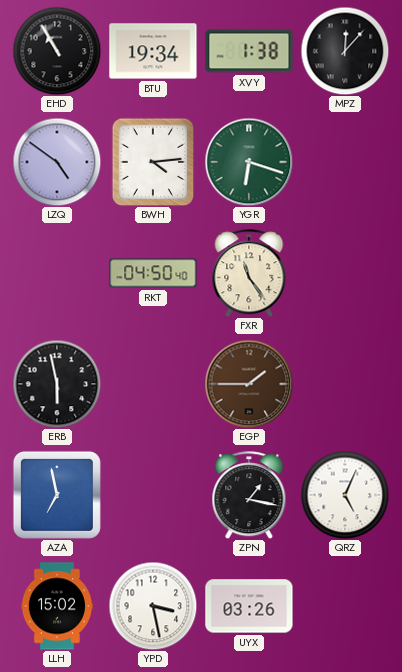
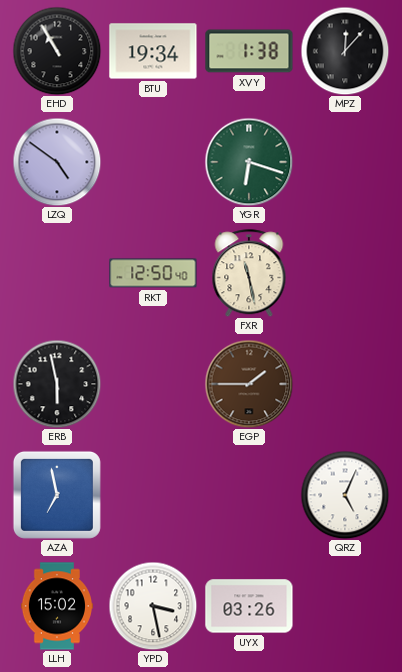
BWH: 4:14 -> none (153, 162)
RKT: 04:50 -> 12:50 (153, 273)
FXR: 11:24 -> 11:28 (249, 273)
ZPN: 1:17 -> none (249, 495)
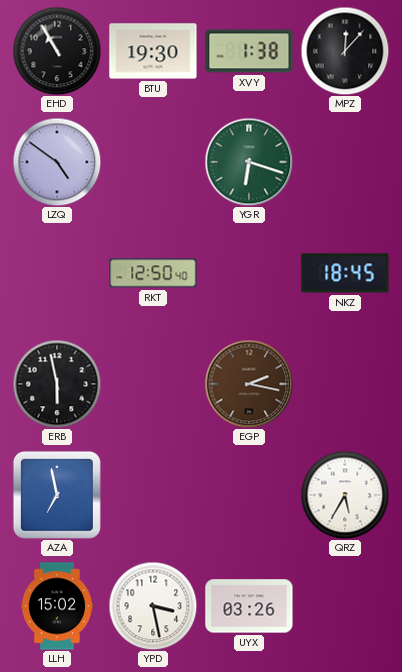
BTU: 19:34 -> 19:30 (153, 51)
FXR: 11:28 -> none (249, 273)
NKZ: none -> 18:45 (345, 273)
EGP: 1:45 -> 2:17 (249, 384)
QRZ: 5:04 -> 5:35 (345, 495)
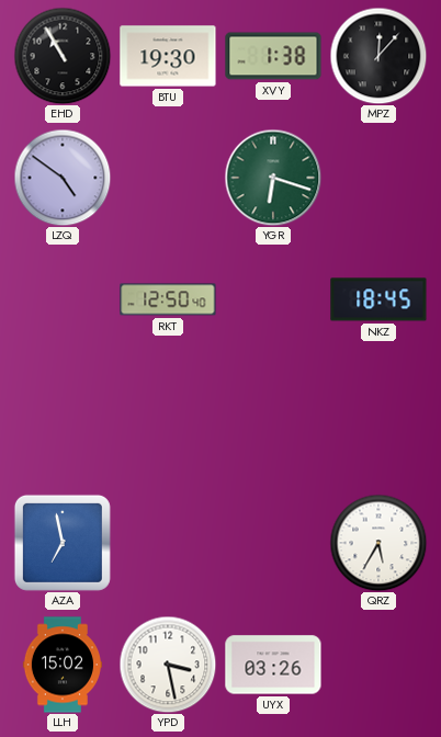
ERB: 5:58 -> none (57, 384)
EGP: 2:17 -> none (249, 384)
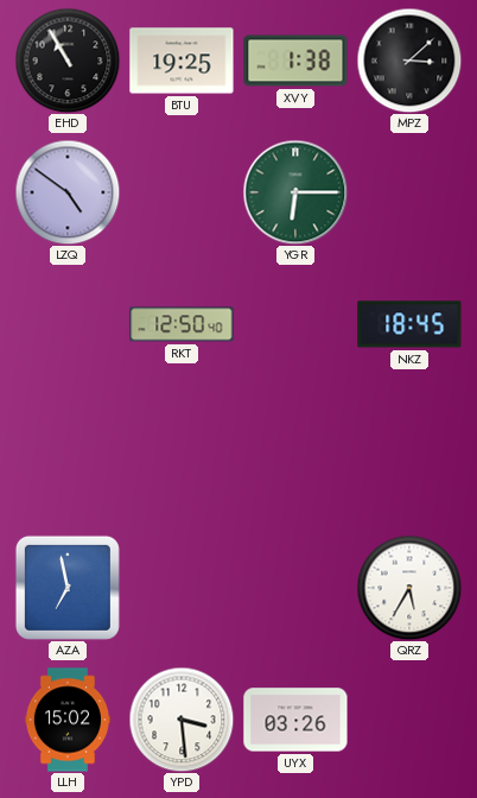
BTU: 19:30 -> 19:25 (182, 61)
MPZ: 12:07 -> 3:08 (409, 61)
YGR: 6:18 -> 6:15 (295, 192)
YPD: 3:28 -> 3:29 (182, 720)
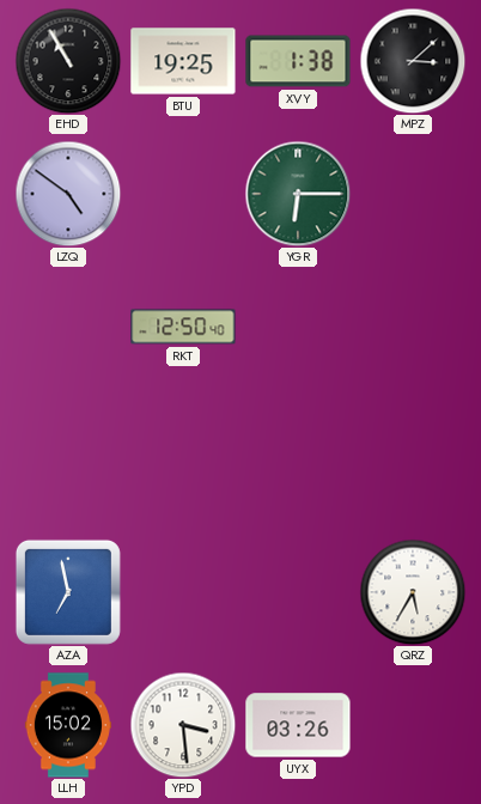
NKZ: 18:45 -> none (409, 324)
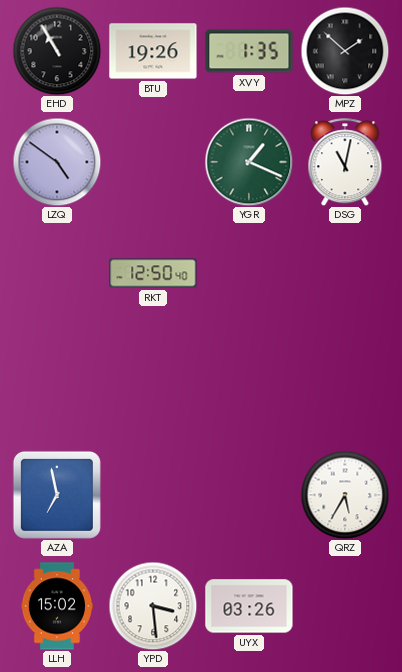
BTU: 19:25 -> 19:26 (153, 51)
XVY: 1:38 -> 1:35 (249, 51)
MPZ: 3:08 -> 1:52 (345, 51)
YGR: 6:15 -> 1:19 (249, 162)
DSG: none -> 11:02 (345, 162)
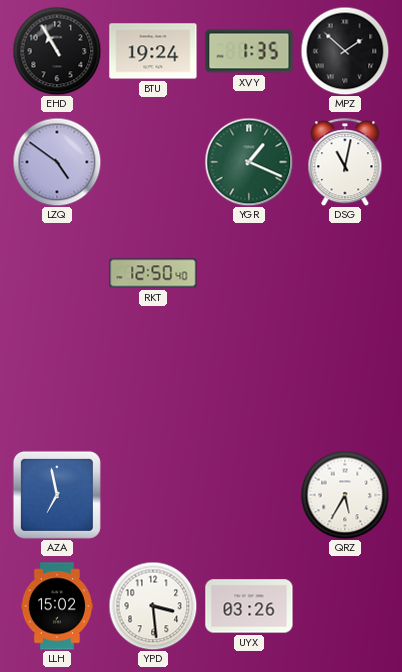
BTU: 19:26 -> 19:24 (153, 51)
